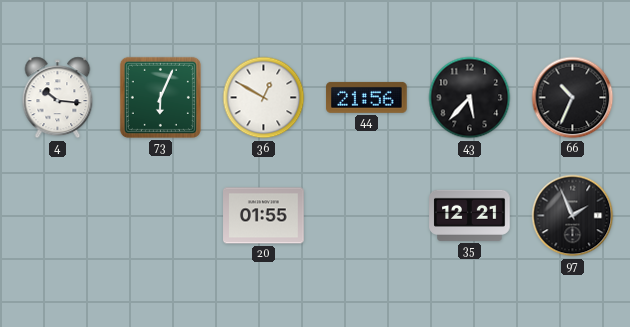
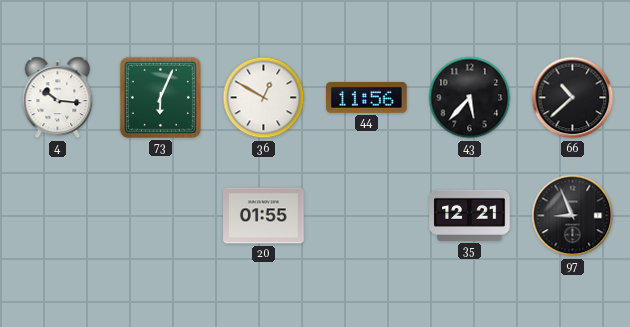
44: 21:56 -> 11:56 (367, 97)
66: 10:34 -> 10:38 (573, 98)
97: 1:56 -> 8:56 (573, 216)
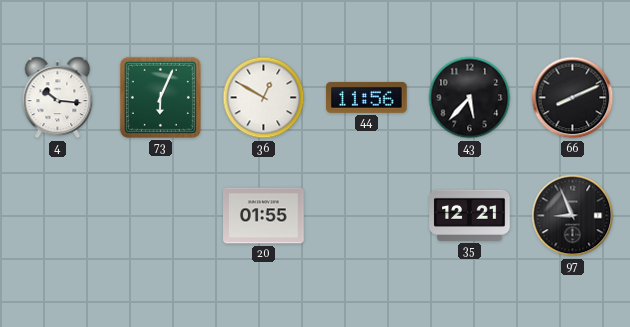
66: 10:38 -> 8:11 (573, 98)
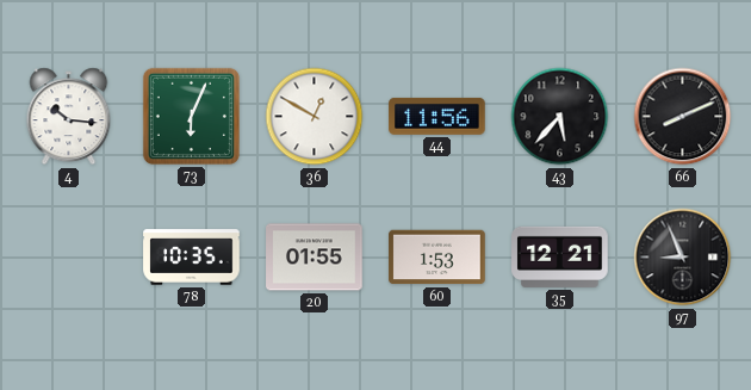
78: none -> 10:35 (192, 258)
60: none -> 1:53 (437, 258)
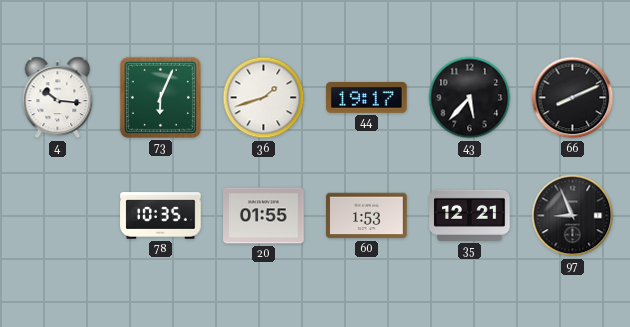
36: 12:50 -> 1:42 (264, 98)
44: 11:56 -> 19:17 (367, 97)
